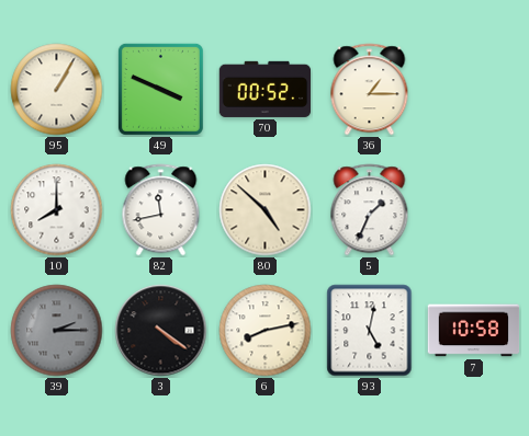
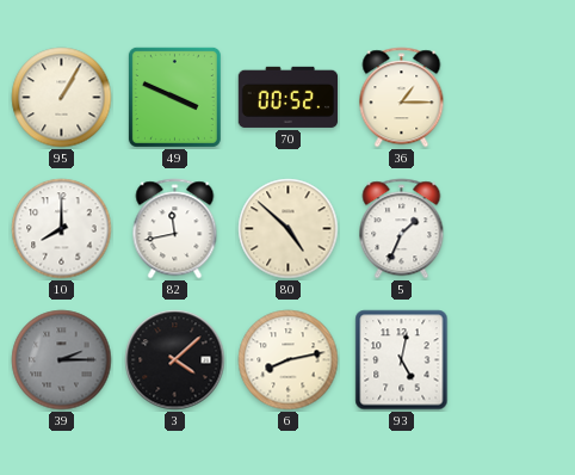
3: 4:21 -> 4:08 (175, 360)
7: 10:58 -> none (474, 331)
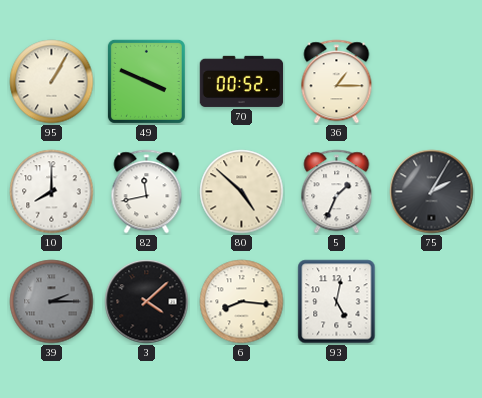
75: none -> 2:05 (432, 192)
6: 8:13 -> 8:16 (242, 302)
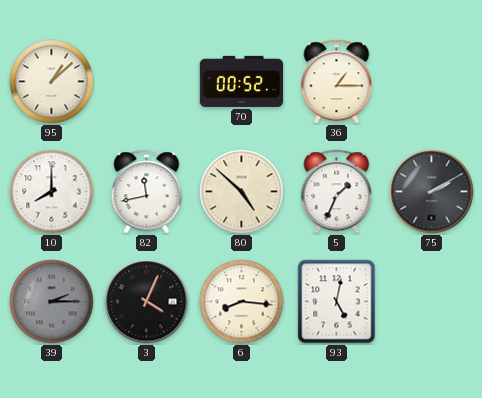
95: 1:05 -> 1:08 (52, 82)
49: 3:49 -> none (146, 81)
75: 2:05 -> 2:10 (432, 192)
3: 4:08 -> 4:04 (147, 302)
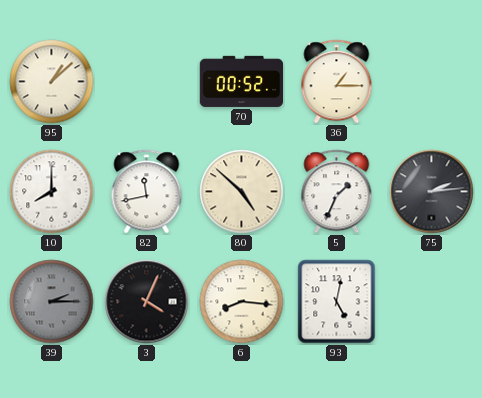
75: 2:10 -> 2:14 (432, 192)
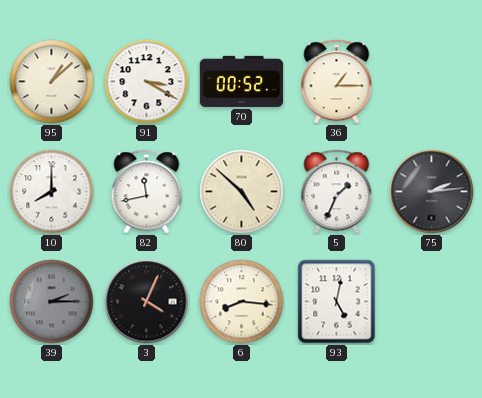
91: none -> 3:20 (147, 82)
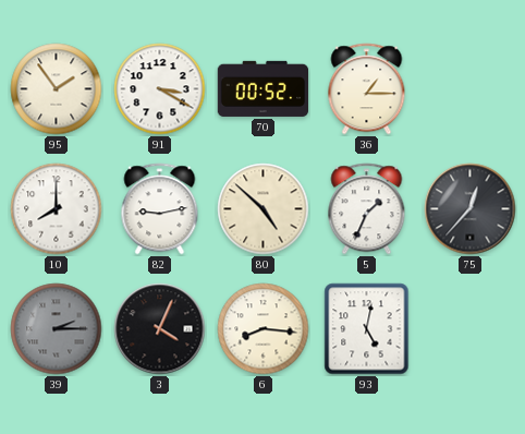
95: 1:08 -> 1:54 (57, 89)
82: 11:43 -> 9:13 (160, 209)
75: 2:14 -> 12:37 (471, 209)
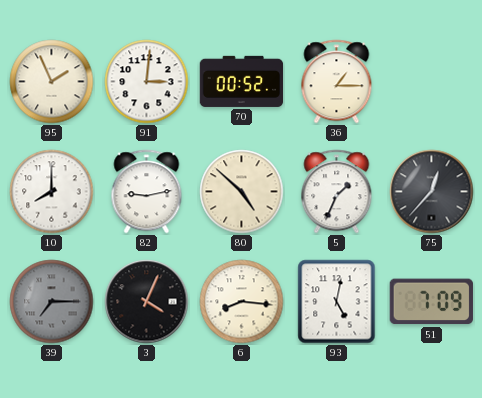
95: 1:54 -> 1:56 (52, 82)
91: 3:20 -> 3:01 (147, 82)
39: 2:15 -> 7:15 (52, 302)
51: none -> 7:09 (431, 302)
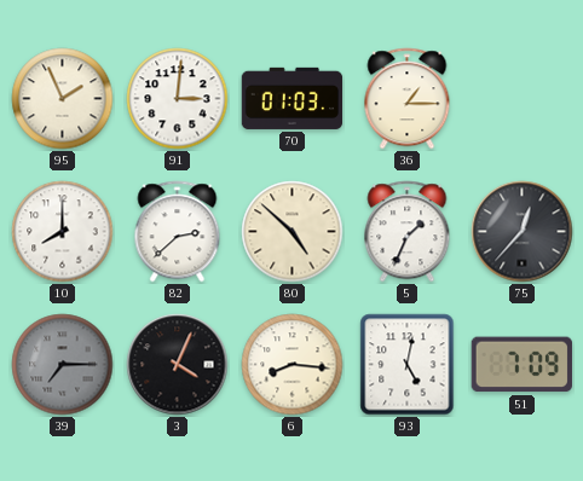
70: 00:52 -> 01:03 (293, 98)
82: 9:13 -> 2:38 (178, 232)
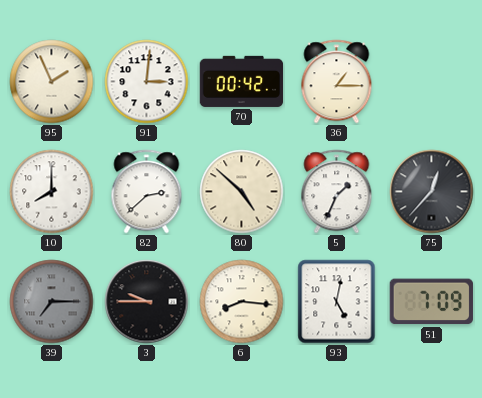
70: 01:03 -> 00:42 (242, 81)
3: 4:04 -> 9:45 (147, 302)
